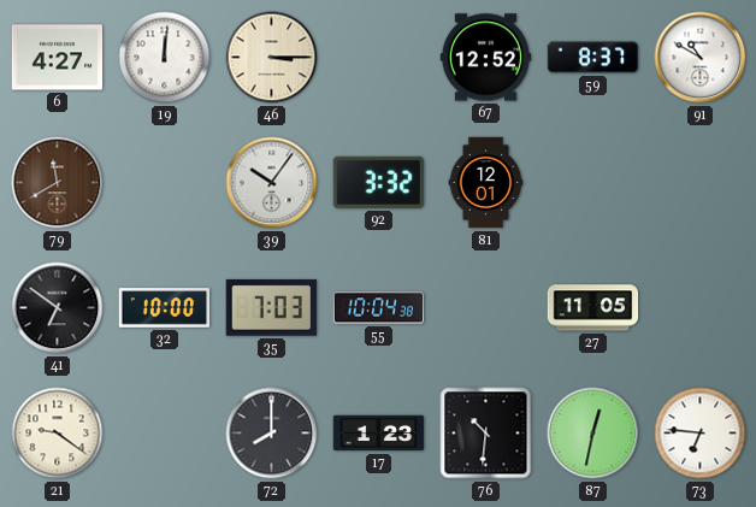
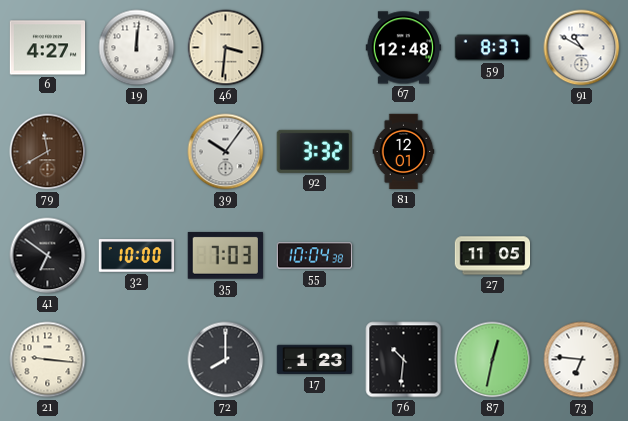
46: 3:15 -> 3:31 (226, 48)
67: 12:52 -> 12:48 (404, 48)
21: 9:21 -> 9:16 (48, 360)
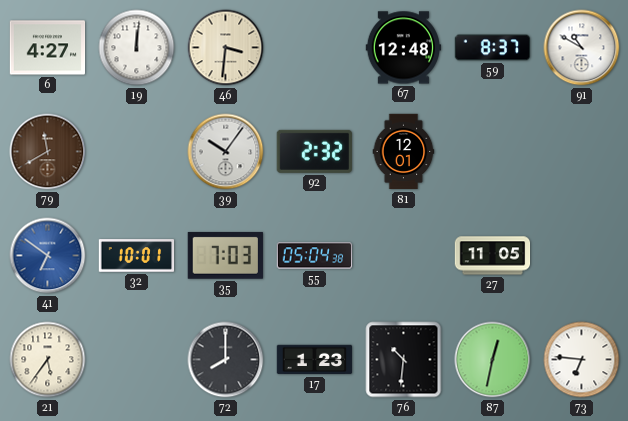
92: 3:32 -> 2:32 (314, 151)
41 dial: black -> blue (48, 256)
32: 10:00 -> 10:01 (137, 256)
55: 10:04 -> 05:04 (315, 256)
21: 9:16 -> 5:36 (48, 360)
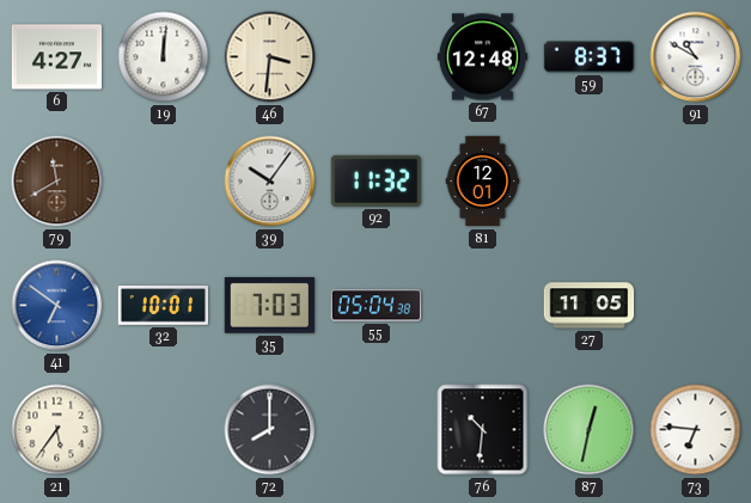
92: 2:32 -> 11:32 (375, 180)
17: 1:23 -> none (315, 360)
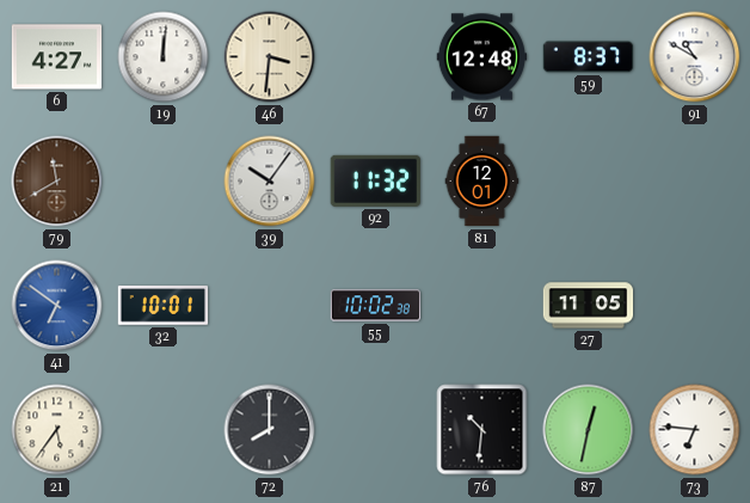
35: 7:03 -> none (269, 305)
55: 05:04 -> 10:02 (376, 306)
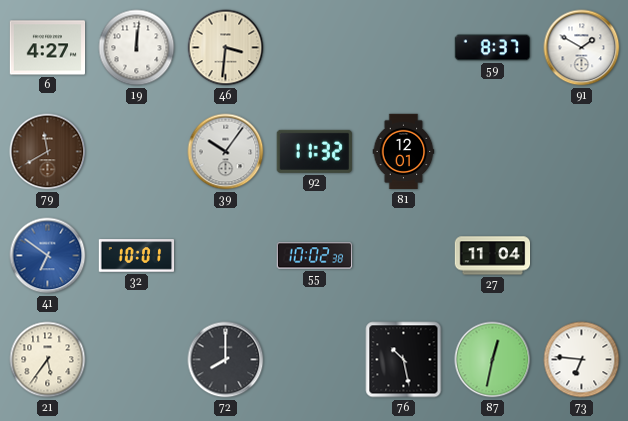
67: 12:48 -> none (482, 57)
91: 10:50 -> 1:50 (582, 48)
27: 11:05 -> 11:04 (493, 256)
76: 10:31 -> 10:28 (404, 360)
